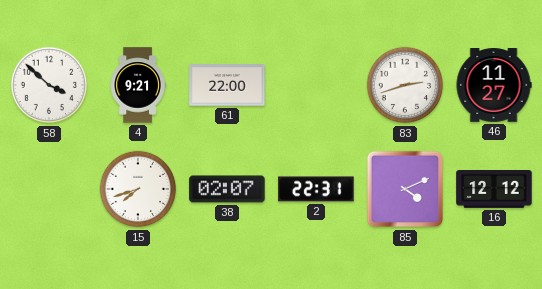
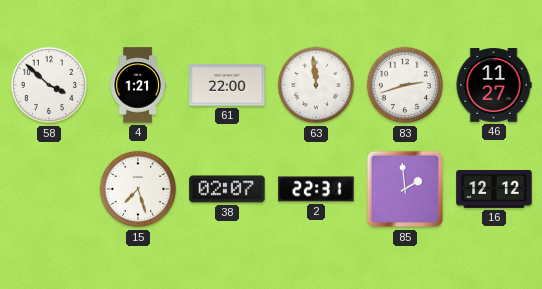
4: 9:21 -> 1:21 (138, 85)
63: none -> 11:59 (316, 85)
15: 7:42 -> 7:27 (138, 189)
85: 4:11 -> 1:59 (405, 189)
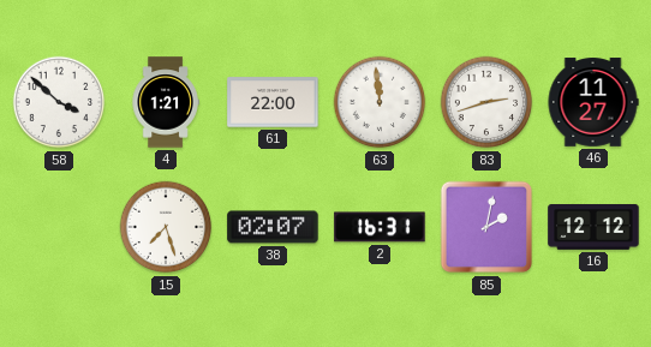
2: 22:31 -> 16:31 (380, 227)
85: 1:59 -> 2:02 (486, 227)
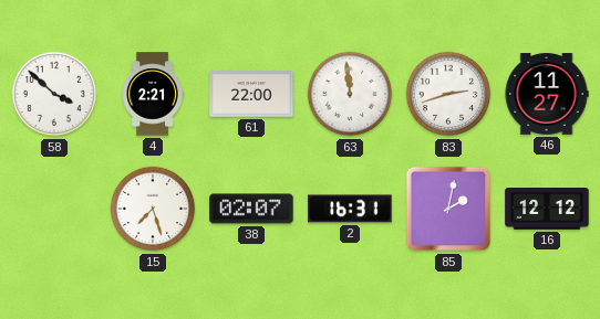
4: 1:21 -> 2:21 (153, 94)
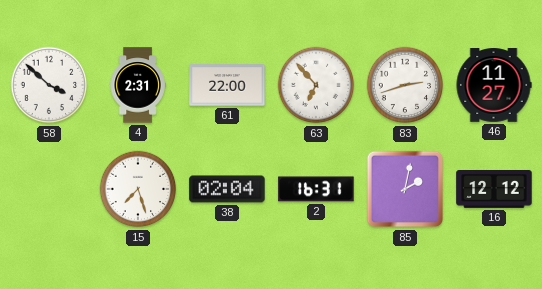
4: 2:21 -> 2:31 (138, 85)
63: 11:59 -> 6:53 (316, 85)
38: 02:07 -> 02:04 (227, 189)
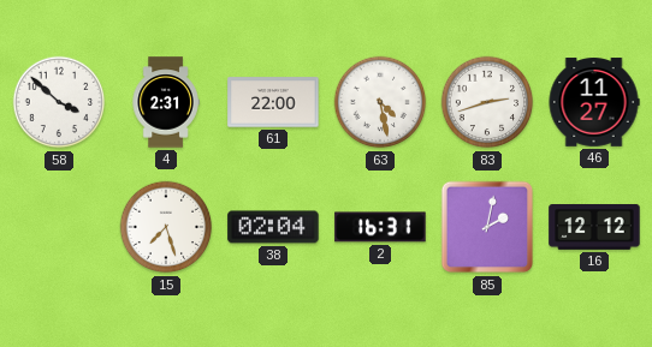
63: 6:53 -> 4:28 (380, 102)
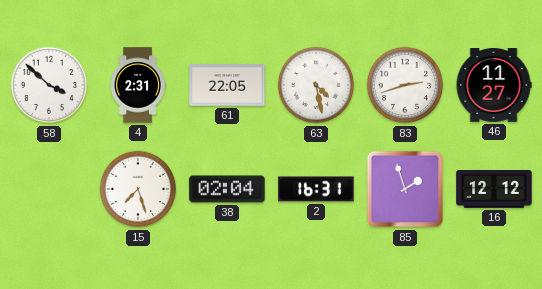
61: 22:00 -> 22:05 (227, 85)
85: 2:02 -> 1:57 (405, 189)
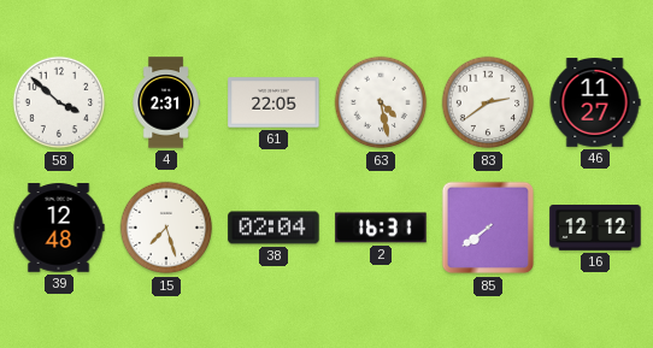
83: 2:42 -> 2:39 (488, 102)
39: none -> 12:48 (59, 228)
85: 1:57 -> 7:39 (488, 228)
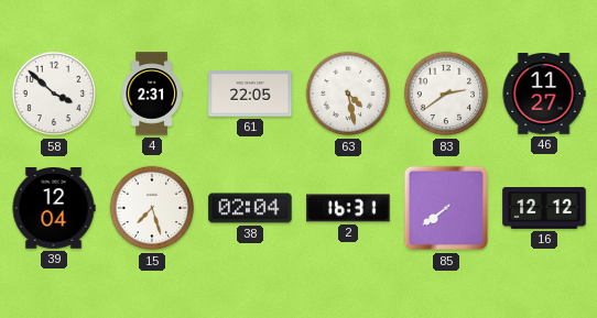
39: 12:48 -> 12:04 (54, 208)
